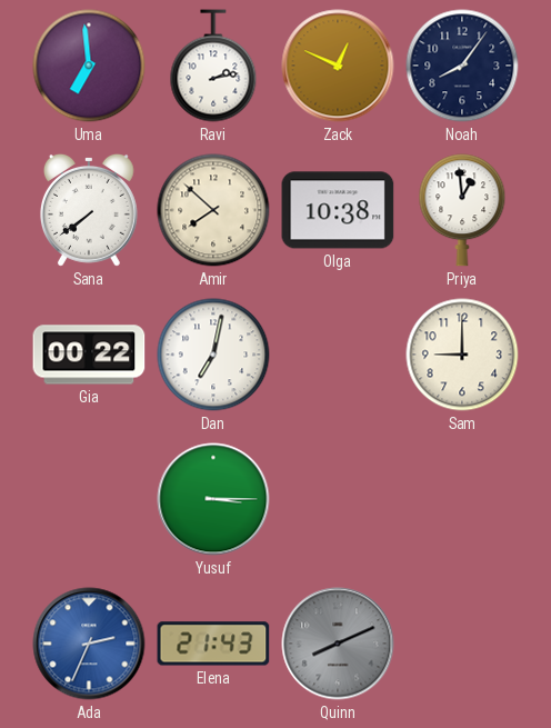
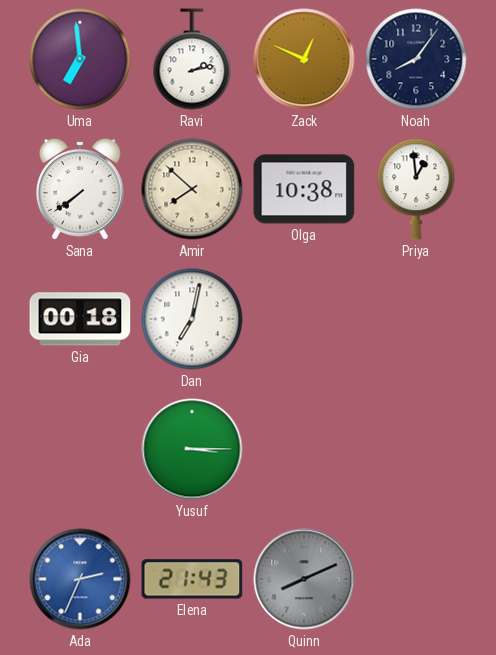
Gia: 00:22 -> 00:18 (80, 319)
Sam: 9:00 -> none (462, 355)
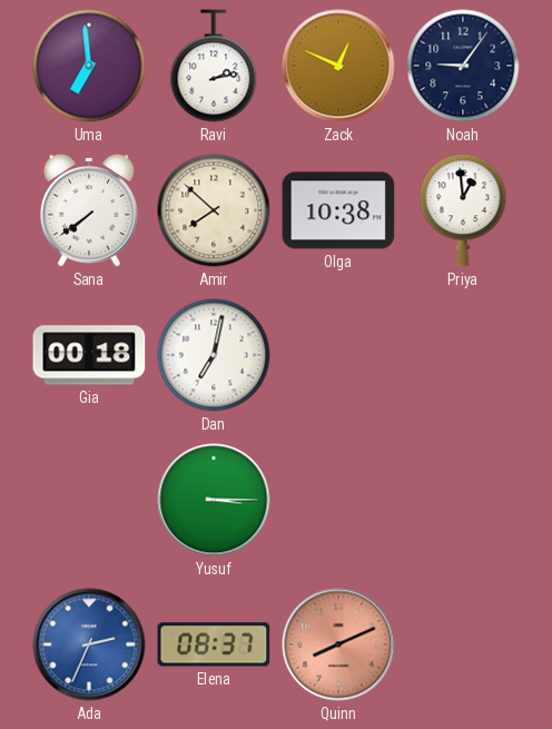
Noah: 8:06 -> 9:06 (463, 66)
Elena: 21:43 -> 08:37 (214, 644)
Quinn dial: grey -> salmon (338, 644)
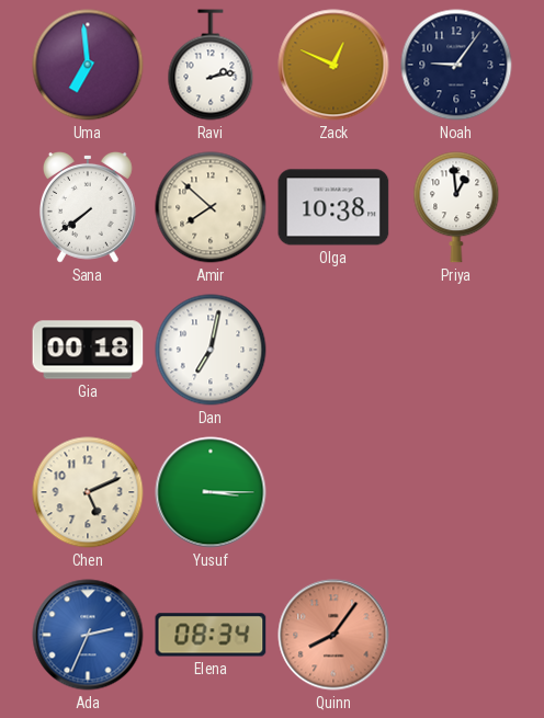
Chen: none -> 5:11 (88, 492)
Elena: 08:37 -> 08:34 (211, 635)
Quinn: 8:11 -> 8:06 (333, 635)
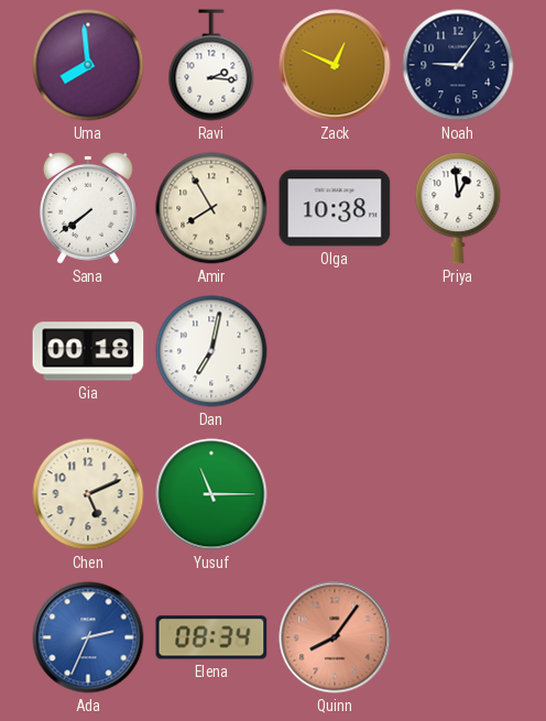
Uma: 6:59 -> 7:59 (88, 65)
Ravi: 2:13 -> 2:16 (211, 65)
Amir: 7:52 -> 7:55 (211, 208)
Yusuf: 3:15 -> 11:15 (211, 494)
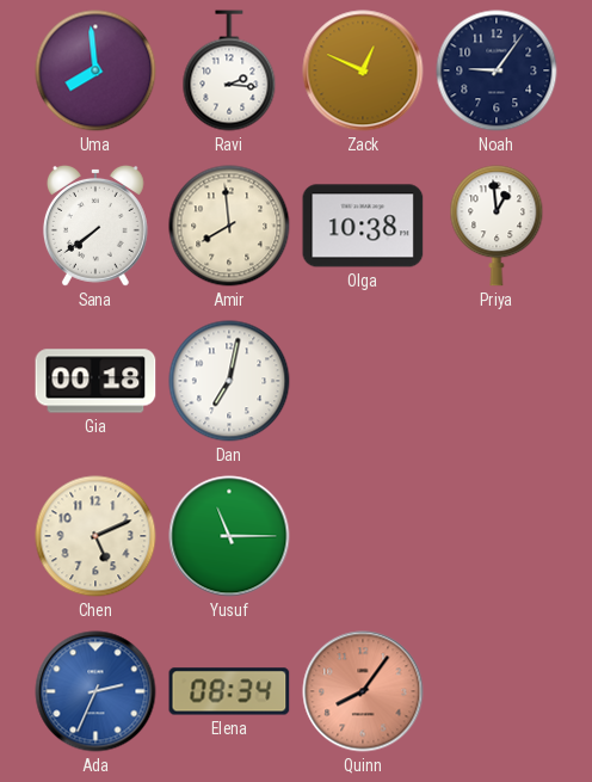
Amir: 7:55 -> 7:59 (229, 226)
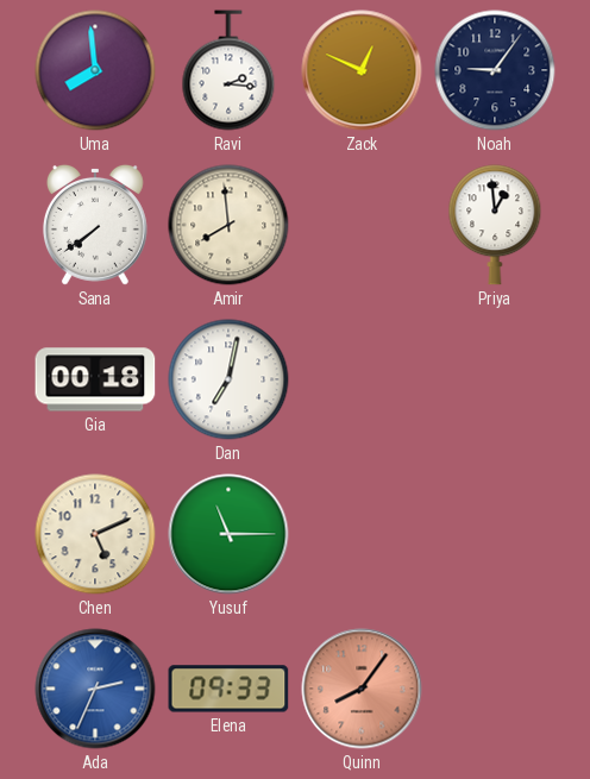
Olga: 10:38 -> none (363, 226)
Elena: 08:34 -> 09:33 (228, 689)
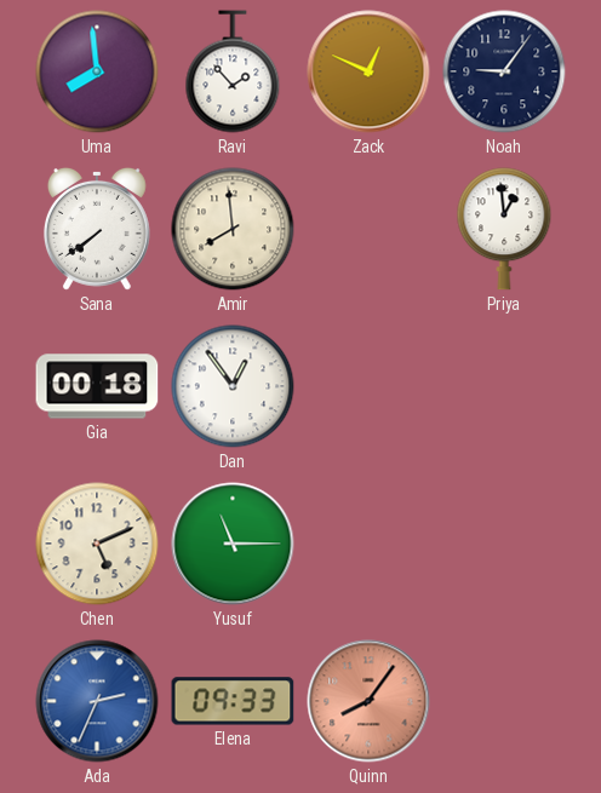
Ravi: 2:16 -> 1:53 (233, 71)
Dan: 7:02 -> 12:54 (233, 386)
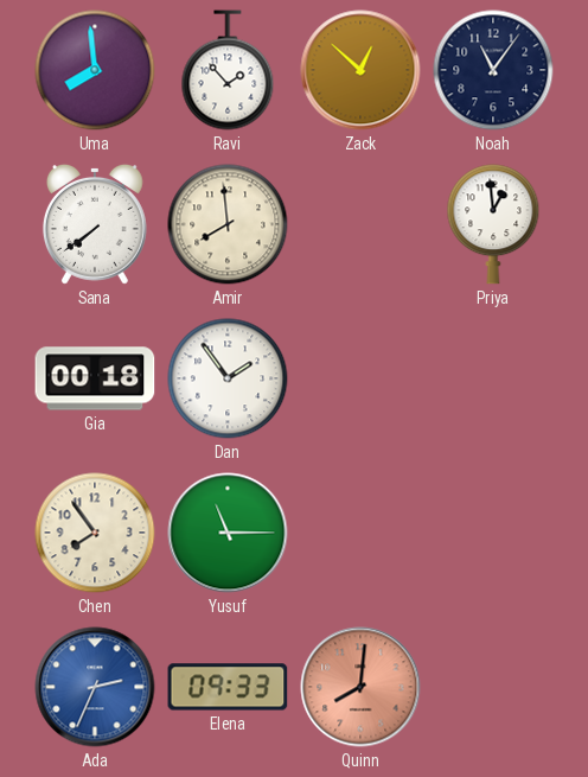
Zack: 12:49 -> 12:52 (360, 70)
Noah: 9:06 -> 11:06 (493, 70)
Dan: 12:54 -> 1:54 (228, 378)
Chen: 5:11 -> 7:54 (95, 533)
Quinn: 8:06 -> 8:01 (360, 687)
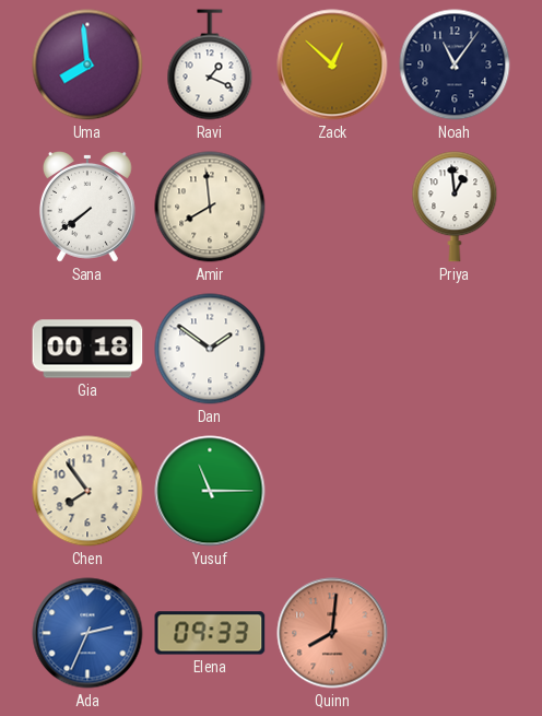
Ravi: 1:53 -> 1:19 (210, 64)
Dan: 1:54 -> 1:51 (210, 349)
